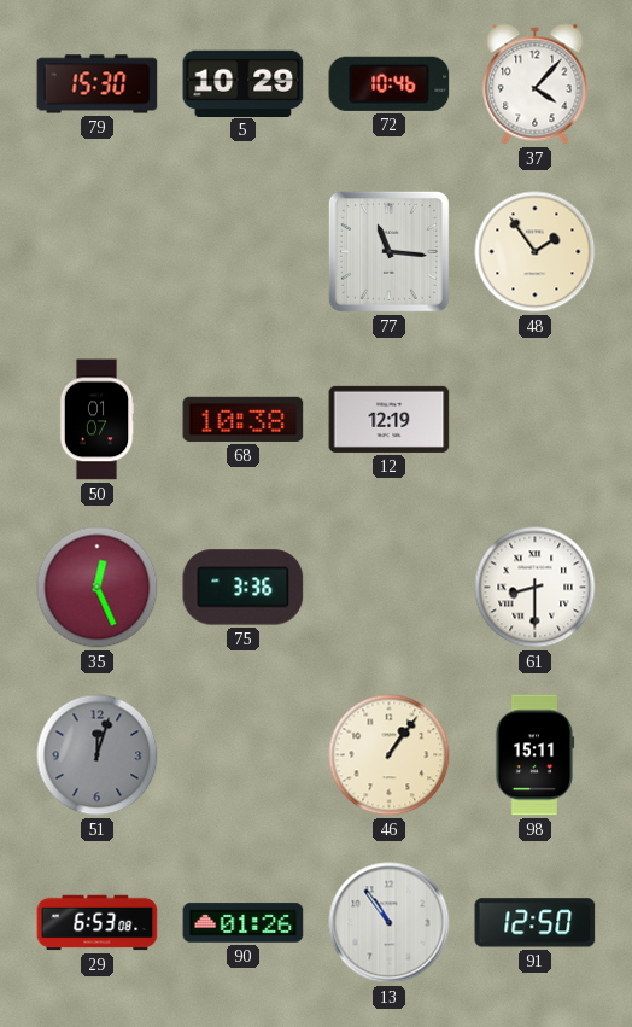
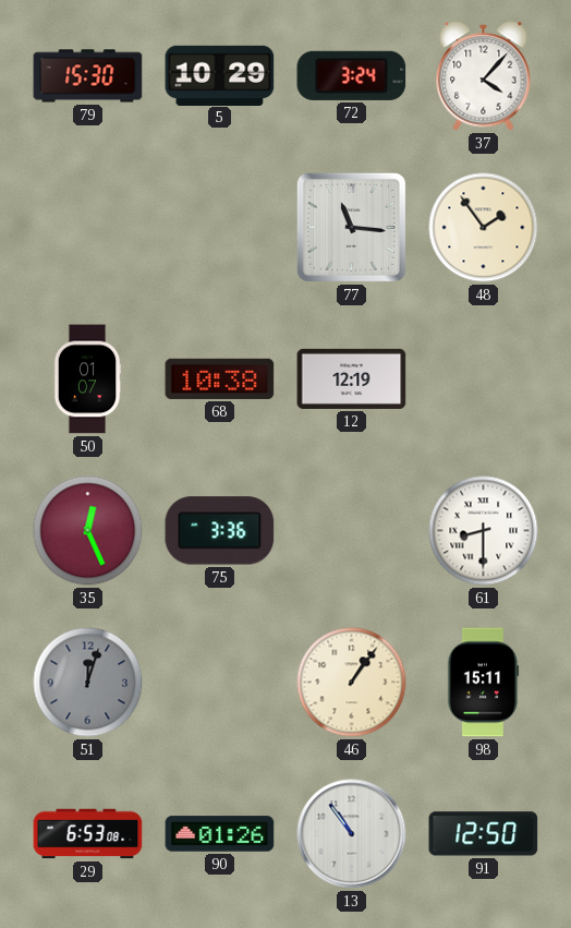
72: 10:46 -> 3:24 (352, 75)
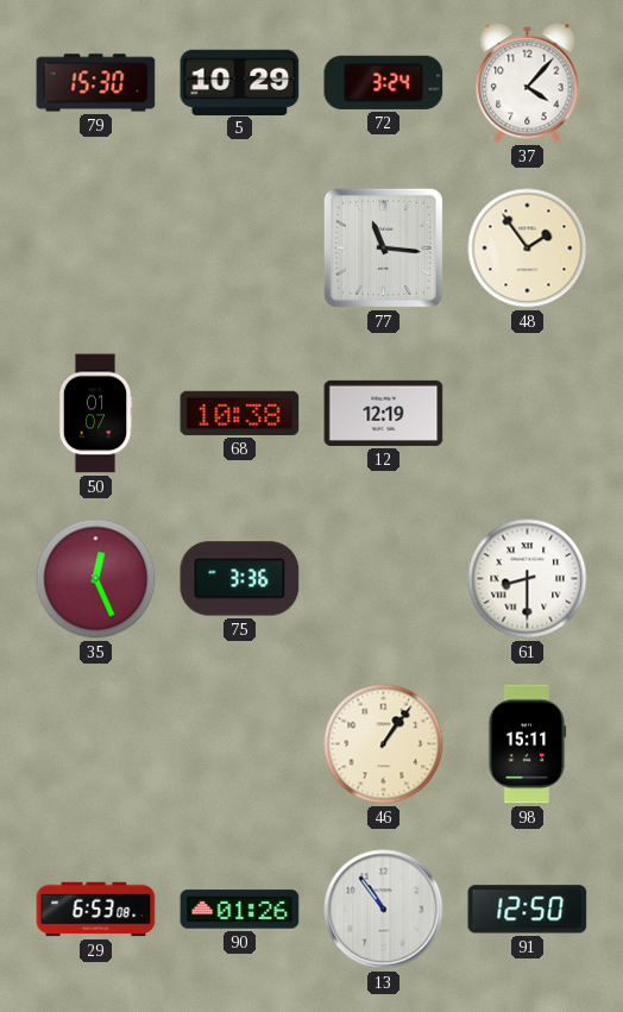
51: 12:03 -> none (88, 683)
